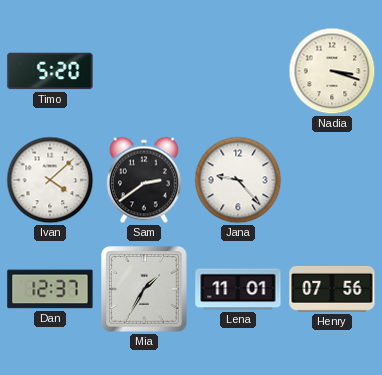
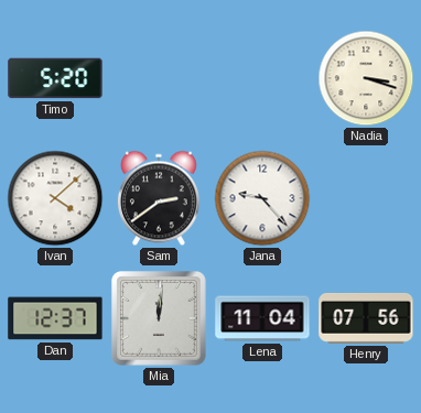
Mia: 1:35 -> 12:01 (160, 319)
Lena: 11:01 -> 11:04 (262, 318)
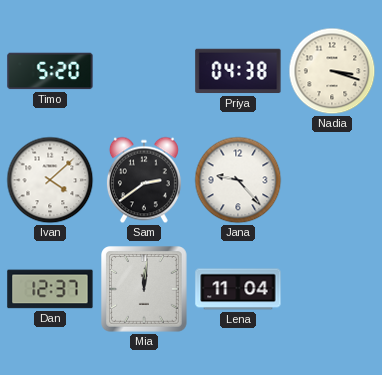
Priya: none -> 04:38 (238, 71)
Henry: 07:56 -> none (366, 319)
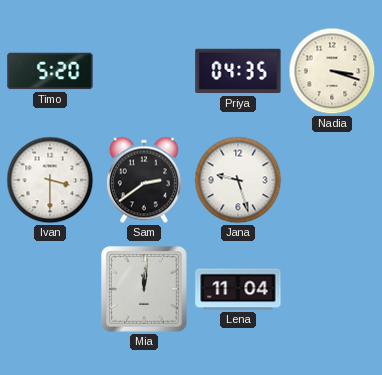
Priya: 04:38 -> 04:35 (238, 71)
Ivan: 4:08 -> 3:30 (50, 180)
Jana: 9:23 -> 9:27 (238, 180)
Dan: 12:37 -> none (50, 289)
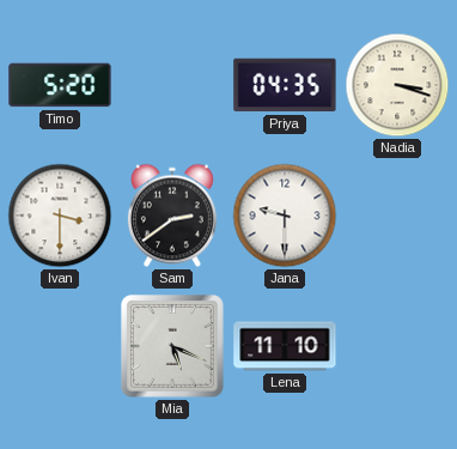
Jana: 9:27 -> 9:30 (285, 216)
Mia: 12:01 -> 5:19 (173, 347)
Lena: 11:04 -> 11:10 (285, 346)
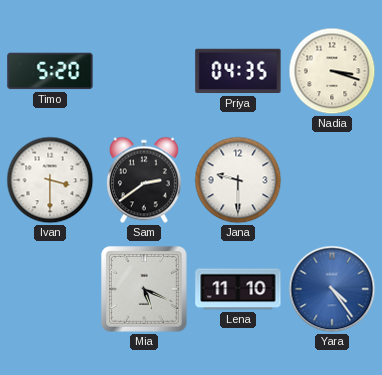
Yara: none -> 4:24 (332, 289)
